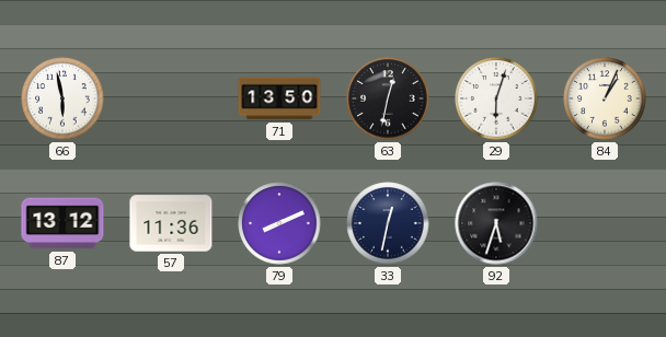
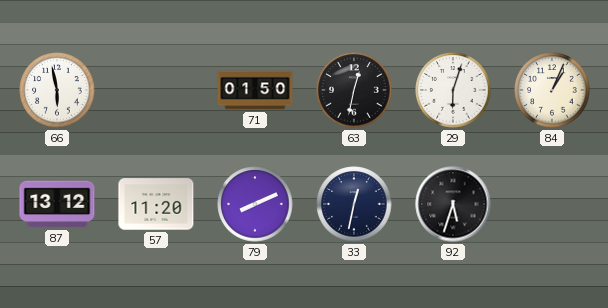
71: 13:50 -> 01:50 (255, 90)
57: 11:36 -> 11:20 (156, 204)
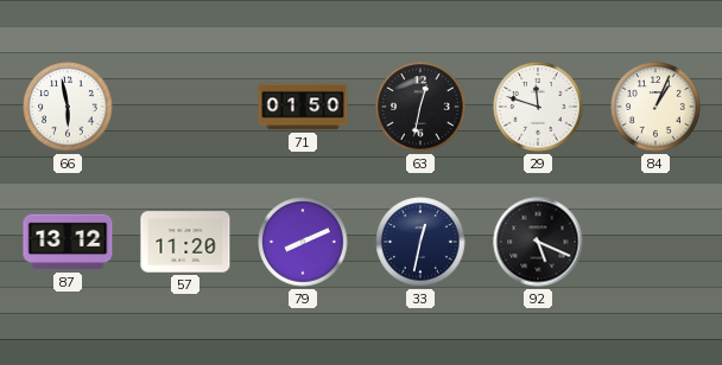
29: 6:03 -> 11:48 (538, 107)
92: 5:33 -> 5:19 (538, 242)
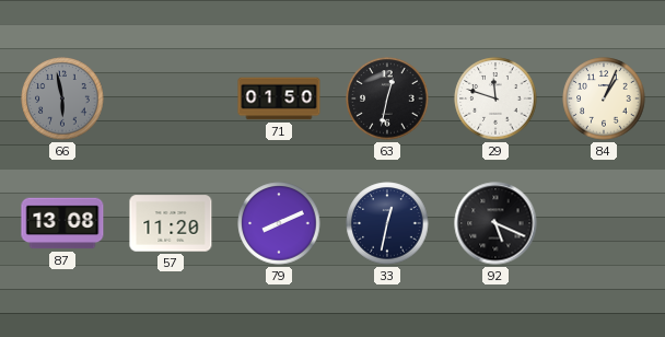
66 dial: white -> grey (62, 98)
87: 13:12 -> 13:08 (62, 223)
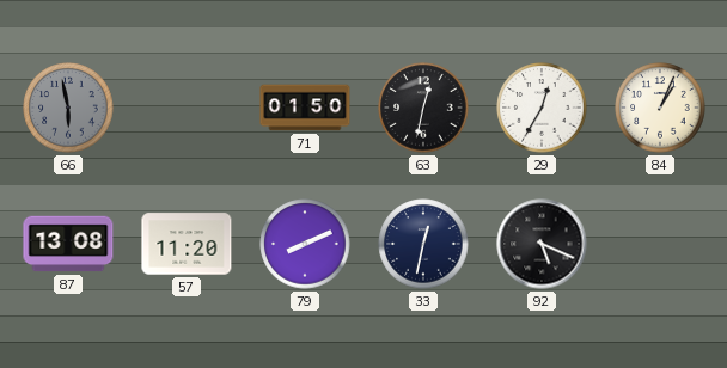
29: 11:48 -> 12:35 (542, 108)
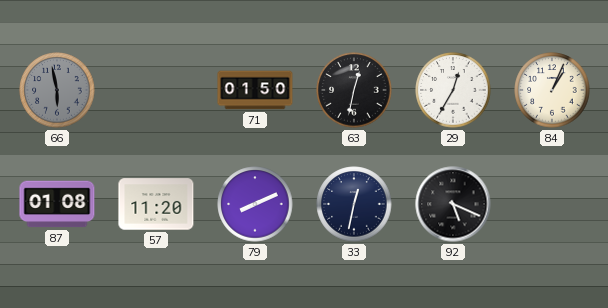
87: 13:08 -> 01:08 (57, 204)
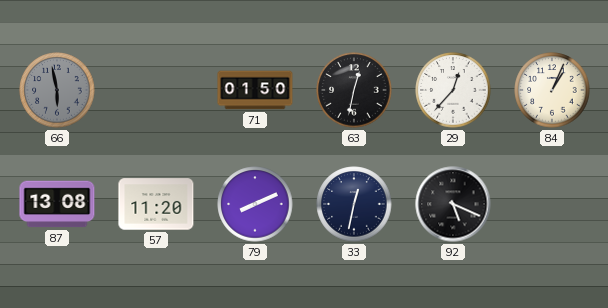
29: 12:35 -> 12:37 (453, 90)
87: 01:08 -> 13:08 (57, 204)
